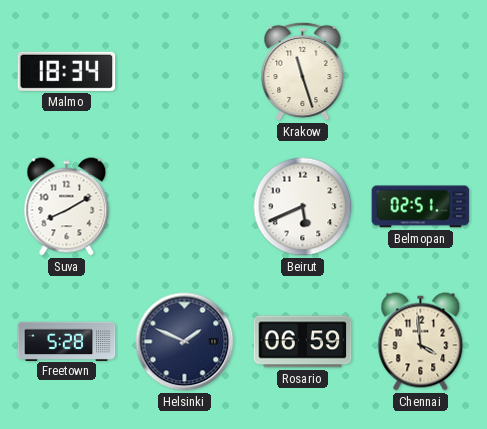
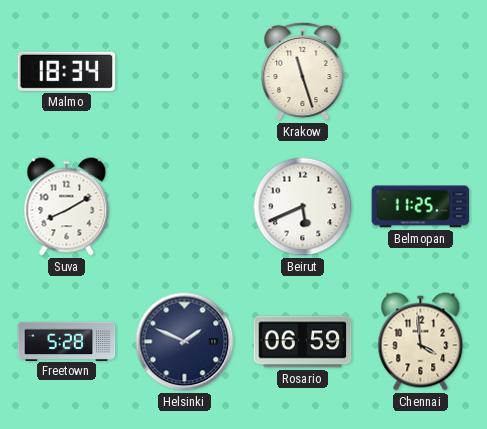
Belmopan: 02:51 -> 11:25 (421, 207)
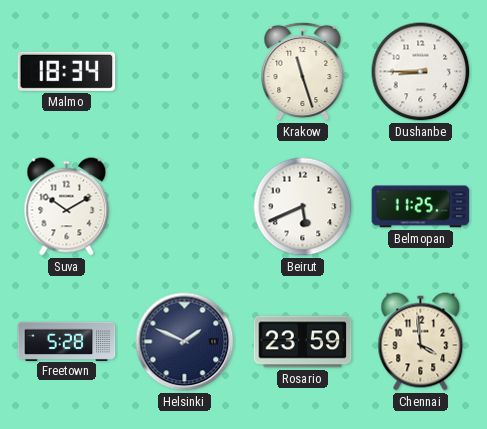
Dushanbe: none -> 8:45 (421, 72)
Suva: 8:10 -> 10:10 (67, 207)
Rosario: 06:59 -> 23:59 (303, 342)
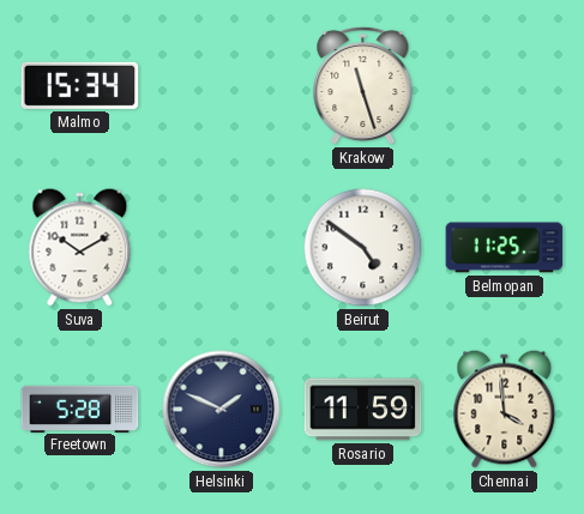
Malmo: 18:34 -> 15:34 (80, 85)
Dushanbe: 8:45 -> none (421, 72)
Beirut: 5:41 -> 4:51 (363, 248)
Rosario: 23:59 -> 11:59 (363, 410)
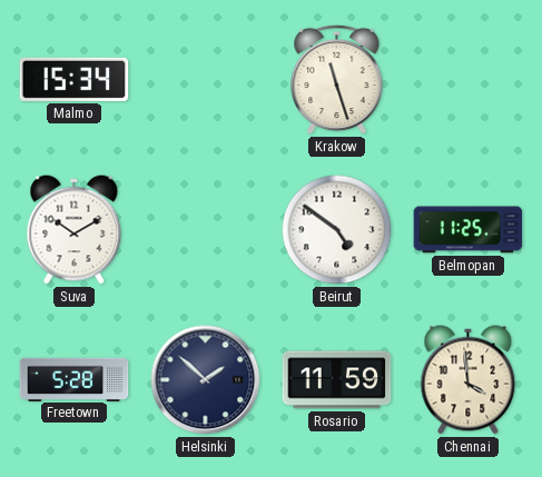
Helsinki: 1:49 -> 1:52 (206, 380)
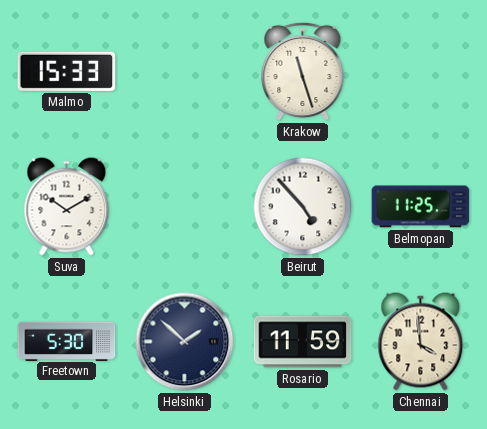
Malmo: 15:34 -> 15:33 (67, 71)
Beirut: 4:51 -> 4:53 (303, 207)
Freetown: 5:28 -> 5:30 (67, 341)
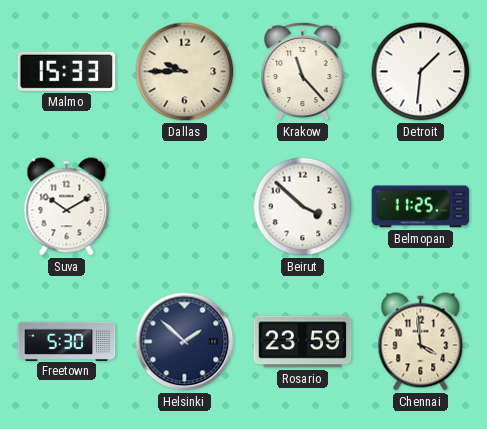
Dallas: none -> 9:45 (185, 72)
Krakow: 11:27 -> 11:23 (303, 72)
Detroit: none -> 1:31 (421, 72)
Beirut: 4:53 -> 3:52 (303, 207)
Rosario: 11:59 -> 23:59 (303, 342)
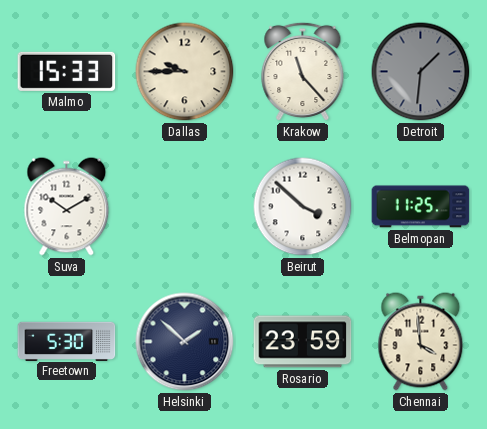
Detroit dial: white -> grey (421, 72)
